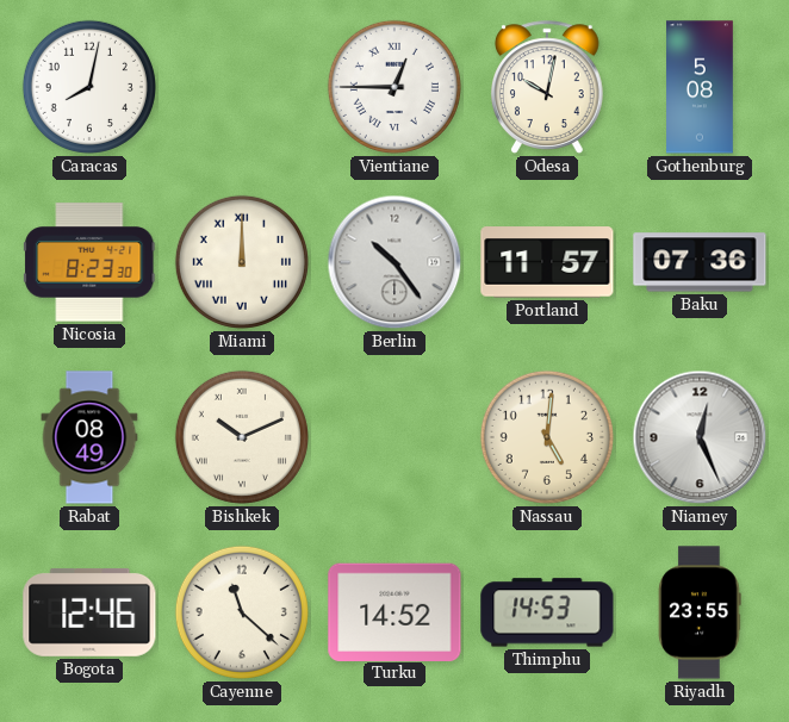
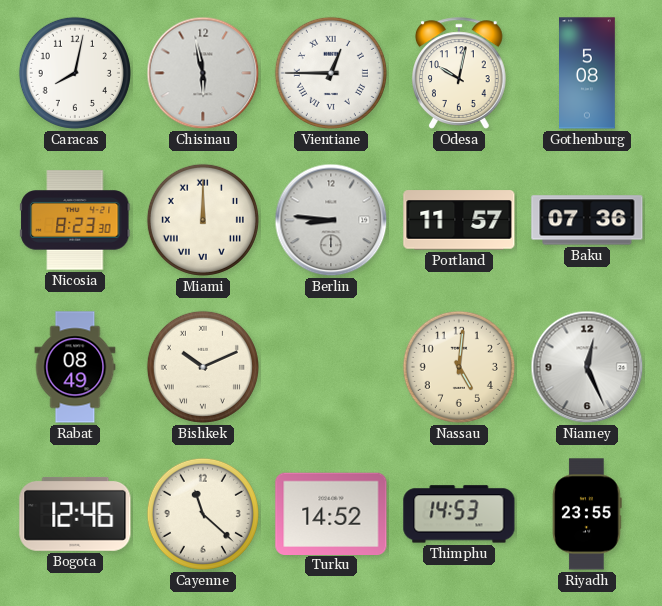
Chisinau: none -> 5:58 (203, 73)
Berlin: 10:24 -> 8:46 (331, 220)
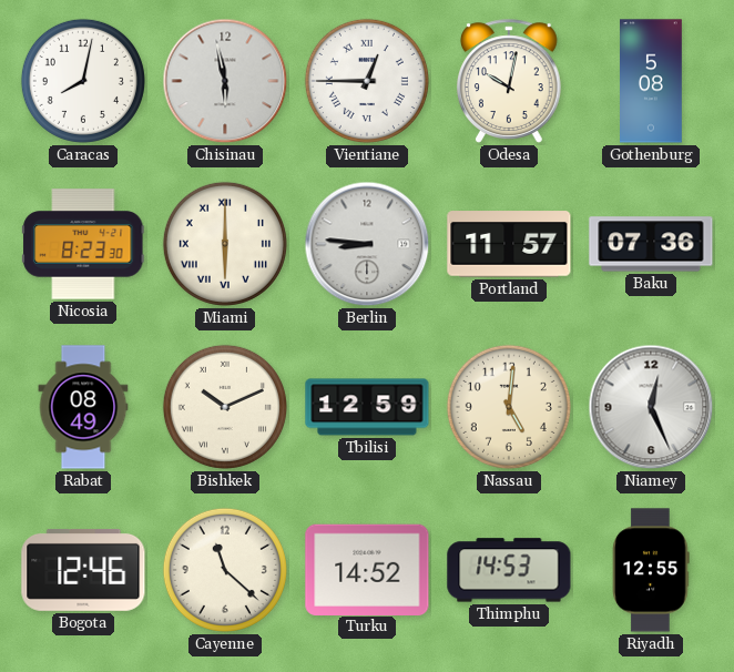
Miami: 12:00 -> 6:00 (225, 244)
Tbilisi: none -> 12:59 (367, 407)
Riyadh: 23:55 -> 12:55 (651, 570)
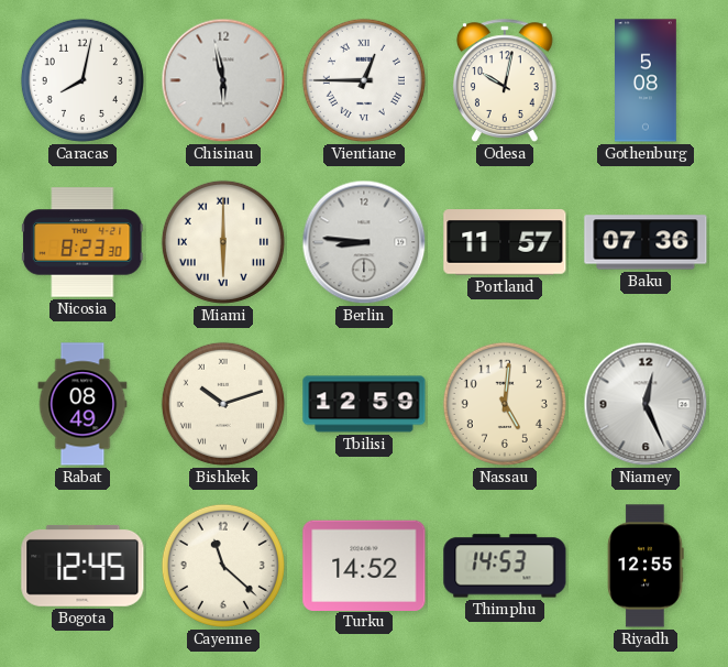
Bishkek: 10:11 -> 10:12 (223, 404)
Bogota: 12:46 -> 12:45 (82, 566)
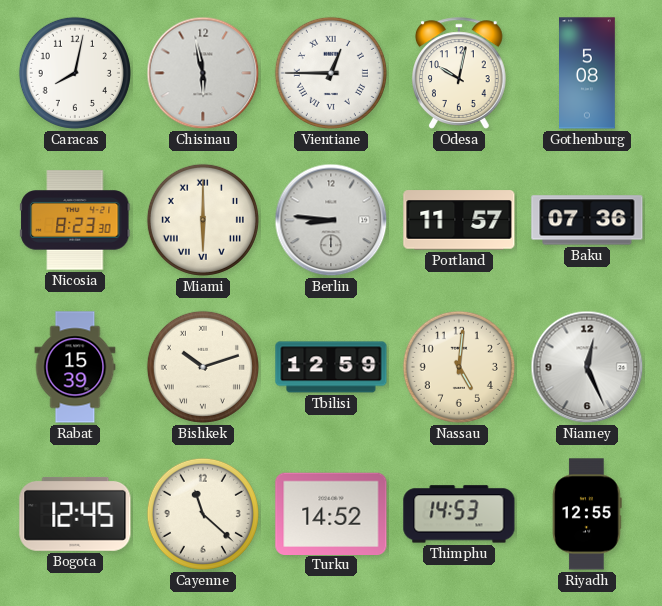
Rabat: 08:49 -> 15:39 (75, 367)
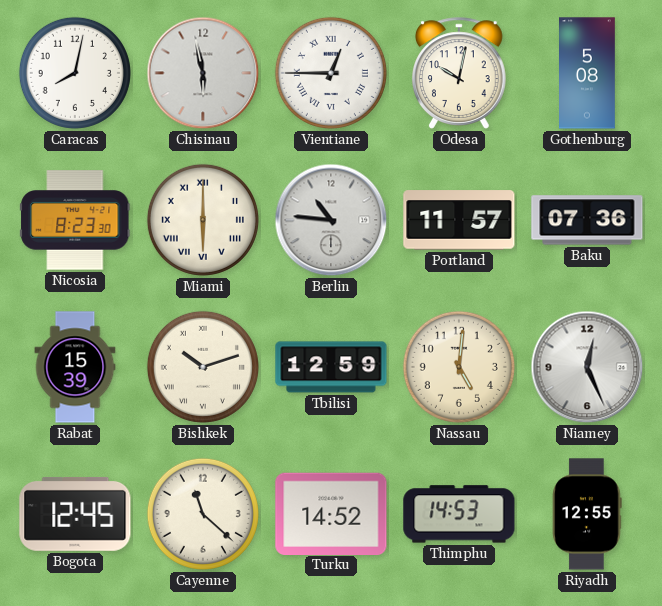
Berlin: 8:46 -> 10:46 (331, 220)
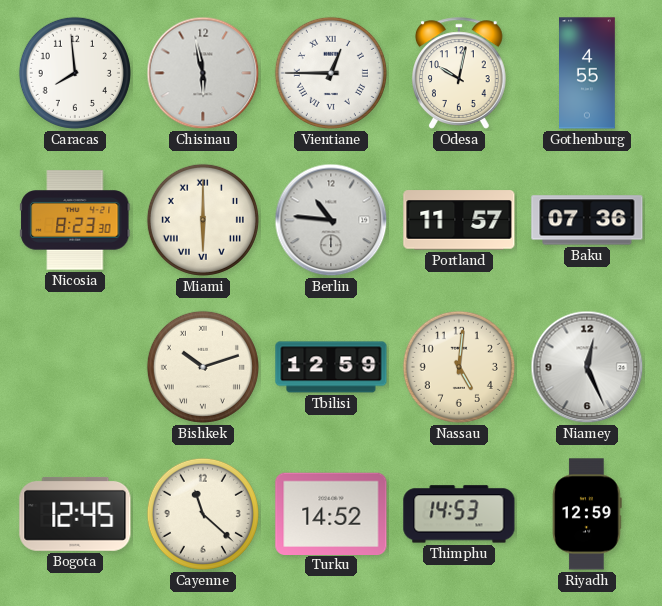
Caracas: 8:02 -> 7:59 (75, 73)
Gothenburg: 5:08 -> 4:55 (587, 73)
Rabat: 15:39 -> none (75, 367)
Riyadh: 12:55 -> 12:59 (587, 514)
